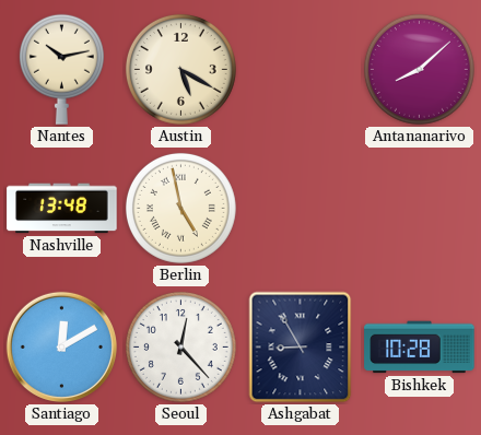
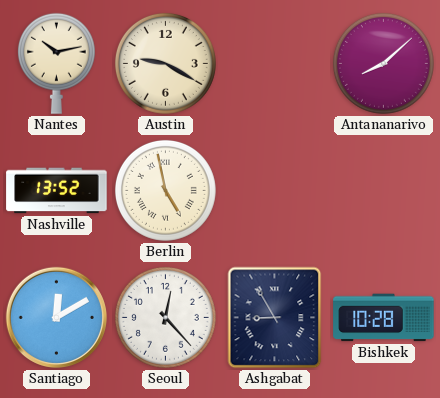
Austin: 5:20 -> 9:20 (165, 63)
Nashville: 13:48 -> 13:52 (57, 191)
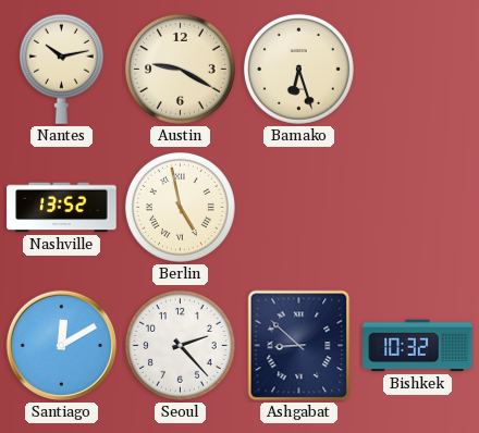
Bamako: none -> 6:27 (298, 69)
Antananarivo: 8:08 -> none (383, 63)
Seoul: 12:23 -> 2:23 (180, 345)
Ashgabat: 8:55 -> 8:52 (299, 346)
Bishkek: 10:28 -> 10:32 (418, 346)
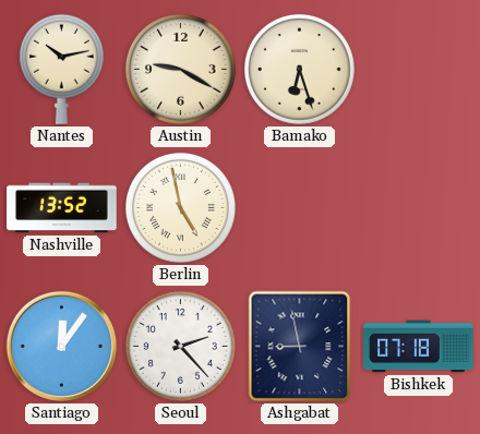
Santiago: 12:10 -> 12:06 (61, 346)
Ashgabat: 8:52 -> 8:58 (300, 347)
Bishkek: 10:32 -> 07:18 (419, 347)
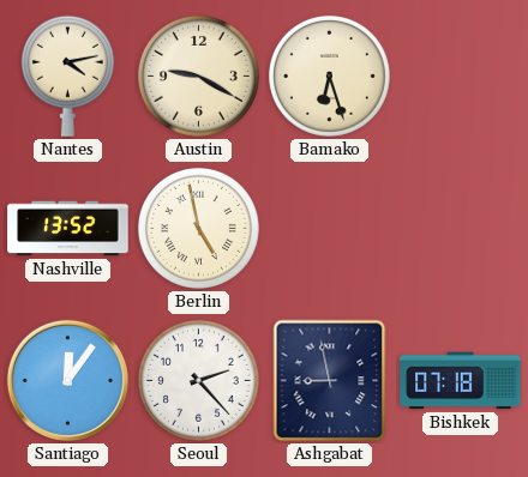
Nantes: 10:13 -> 4:13 (67, 76)
